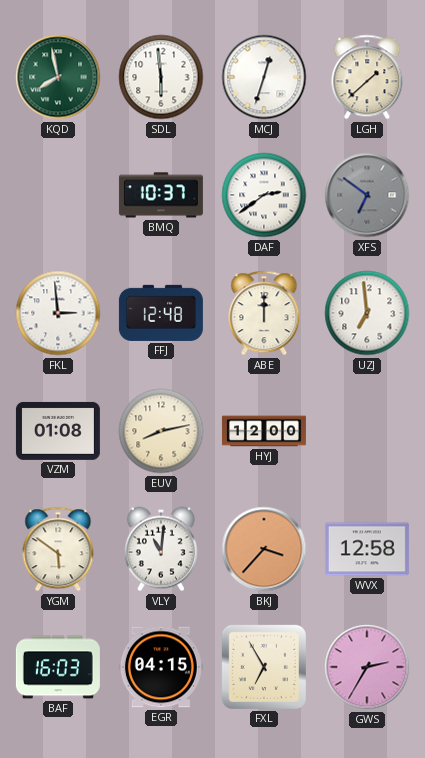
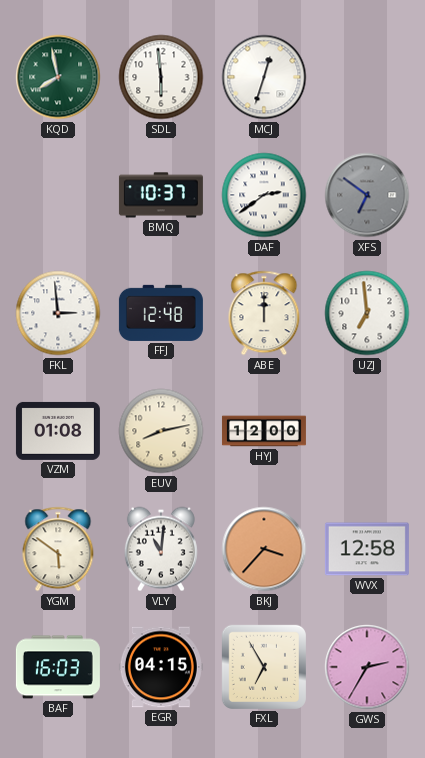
LGH: 1:38 -> none (367, 77)
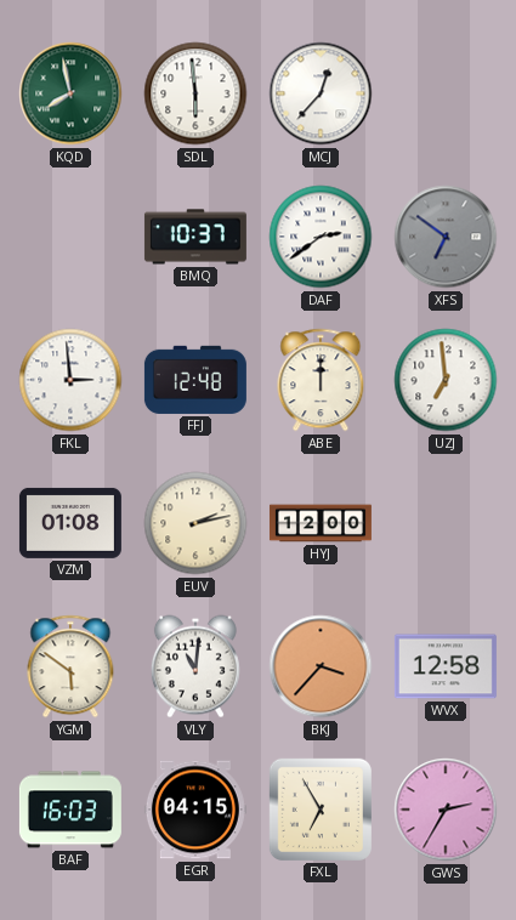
MCJ: 12:33 -> 12:37 (321, 93)
EUV: 8:13 -> 2:13 (195, 523)
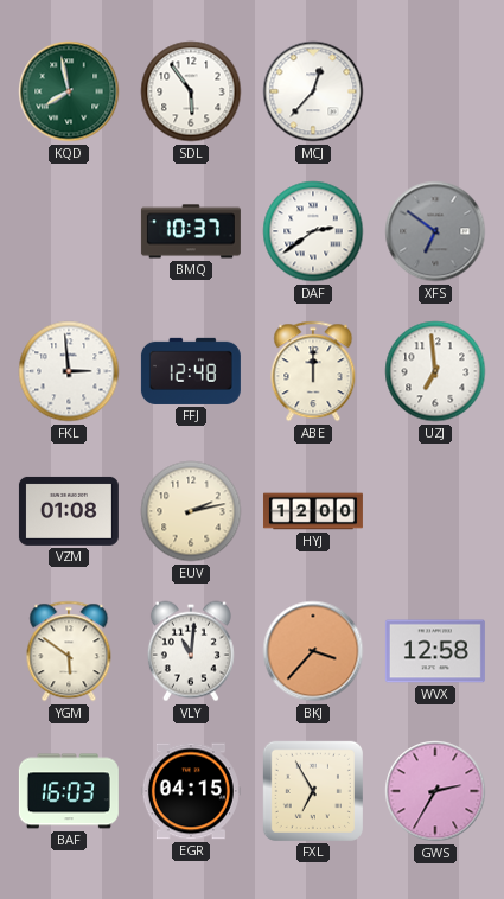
SDL: 5:59 -> 5:54 (191, 91)
